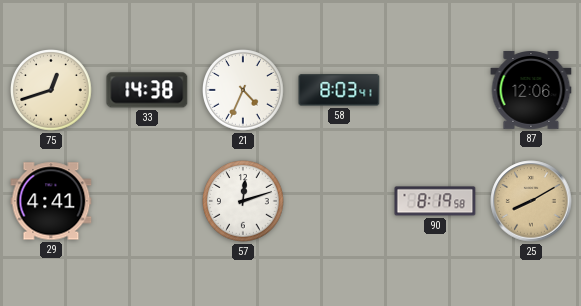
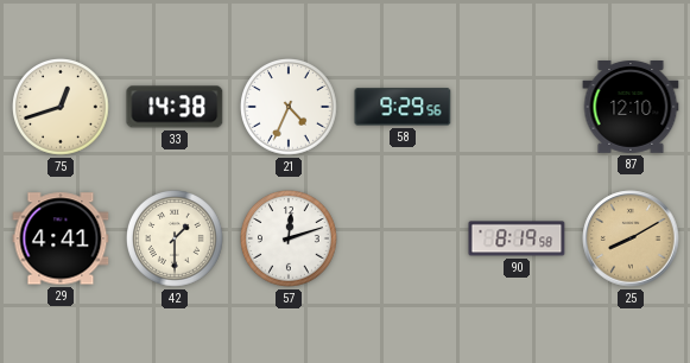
58: 8:03 -> 9:29 (403, 107)
87: 12:06 -> 12:10 (631, 108)
42: none -> 1:30 (176, 240)
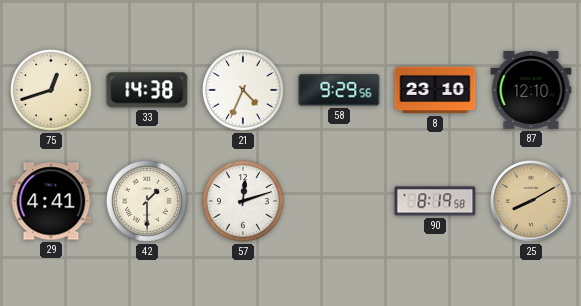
8: none -> 23:10 (435, 90)
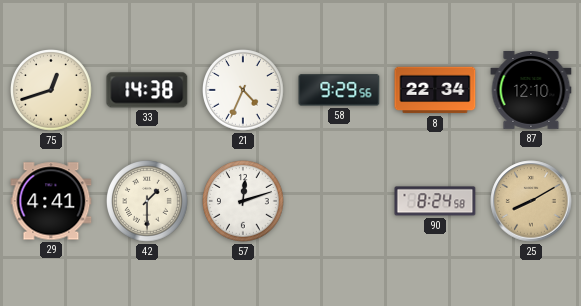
8: 23:10 -> 22:34 (435, 90)
90: 8:19 -> 8:24 (435, 201)
